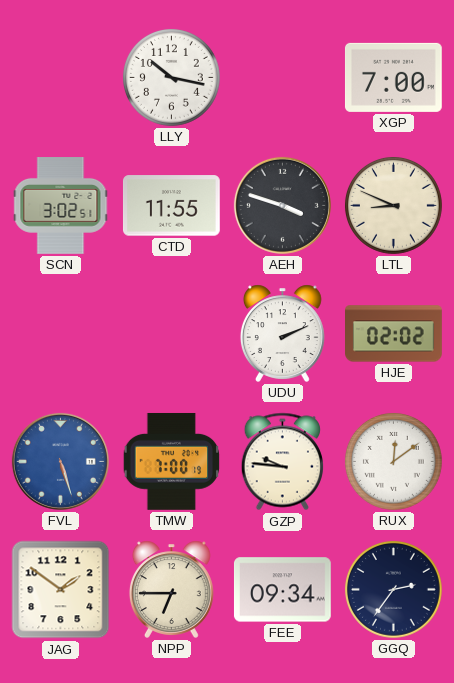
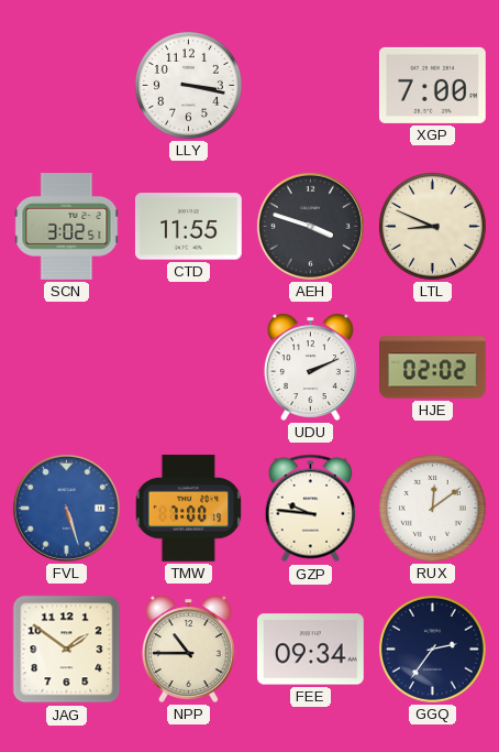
LLY: 10:17 -> 3:17 (188, 85)
NPP: 6:45 -> 10:45 (188, 649)
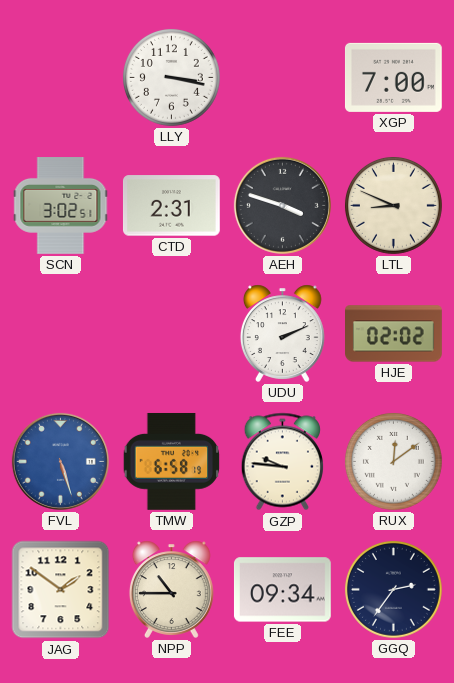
CTD: 11:55 -> 2:31 (171, 206)
TMW: 7:00 -> 6:58 (172, 461)
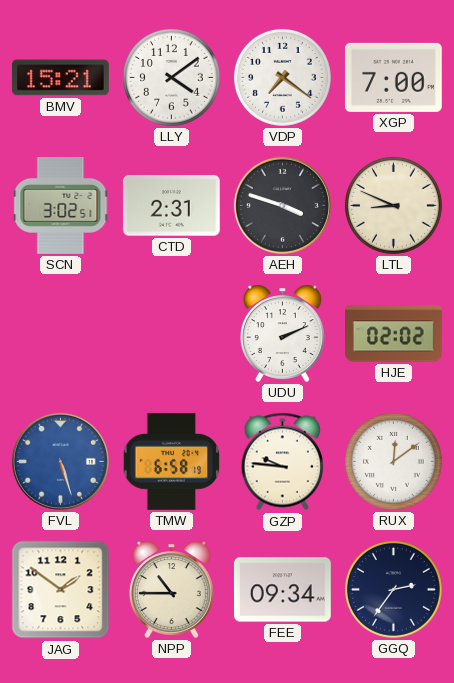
BMV: none -> 15:21 (60, 78)
LLY: 3:17 -> 4:09 (171, 77)
VDP: none -> 7:21 (282, 77)
